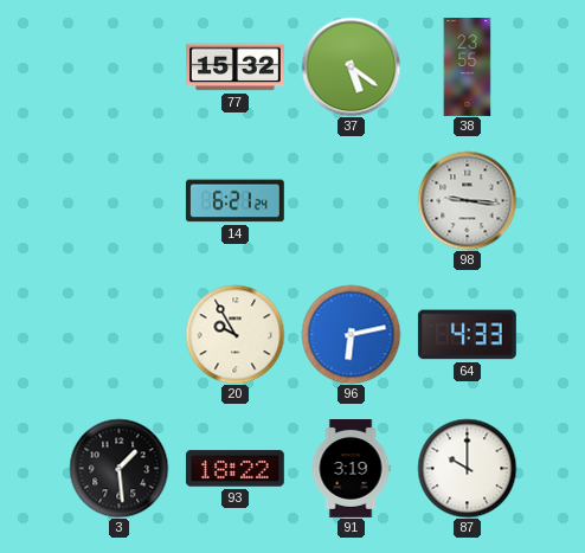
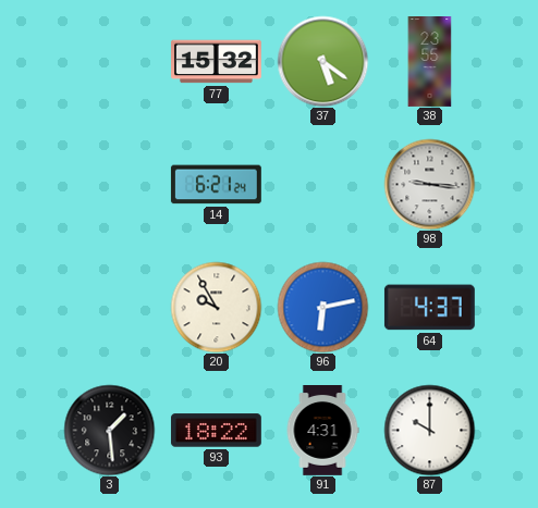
64: 4:33 -> 4:37 (429, 308)
91: 3:19 -> 4:31 (322, 431)
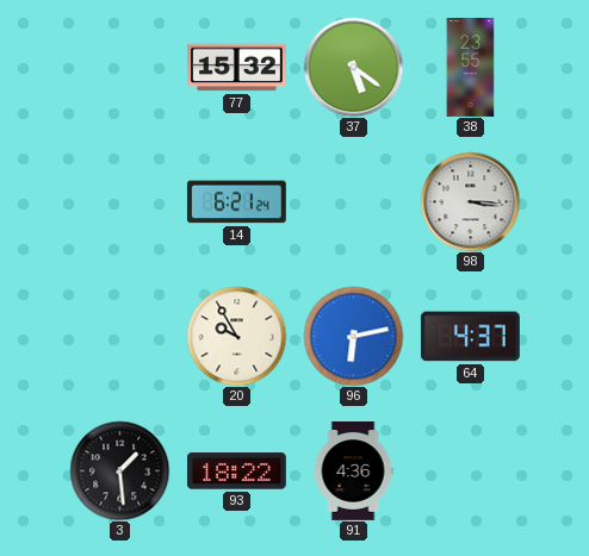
98: 9:16 -> 3:16 (470, 201)
91: 4:31 -> 4:36 (353, 471)
87: 10:00 -> none (429, 430)
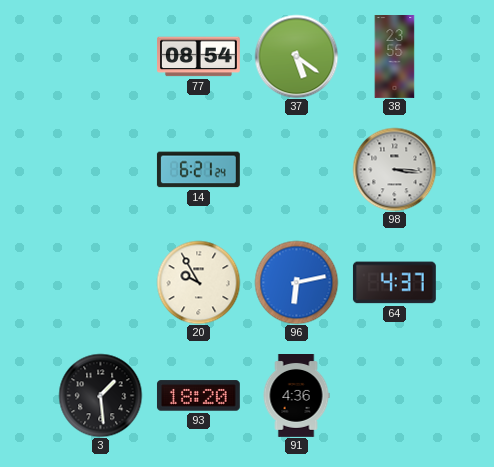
77: 15:32 -> 08:54 (199, 57)
93: 18:22 -> 18:20 (198, 396)
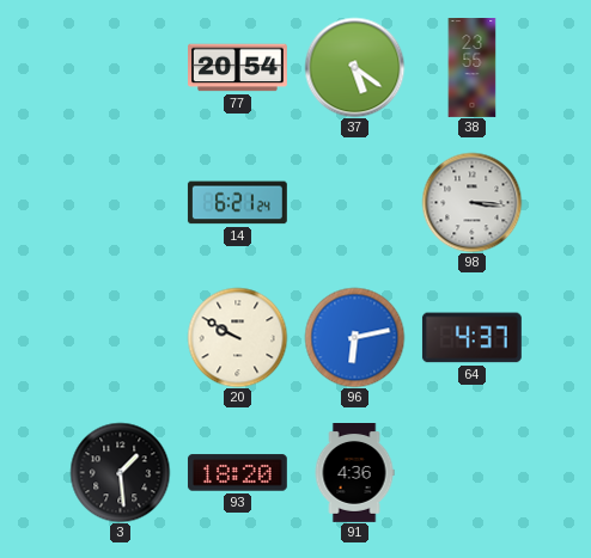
77: 08:54 -> 20:54 (238, 68)
20: 9:55 -> 9:50 (237, 337)
